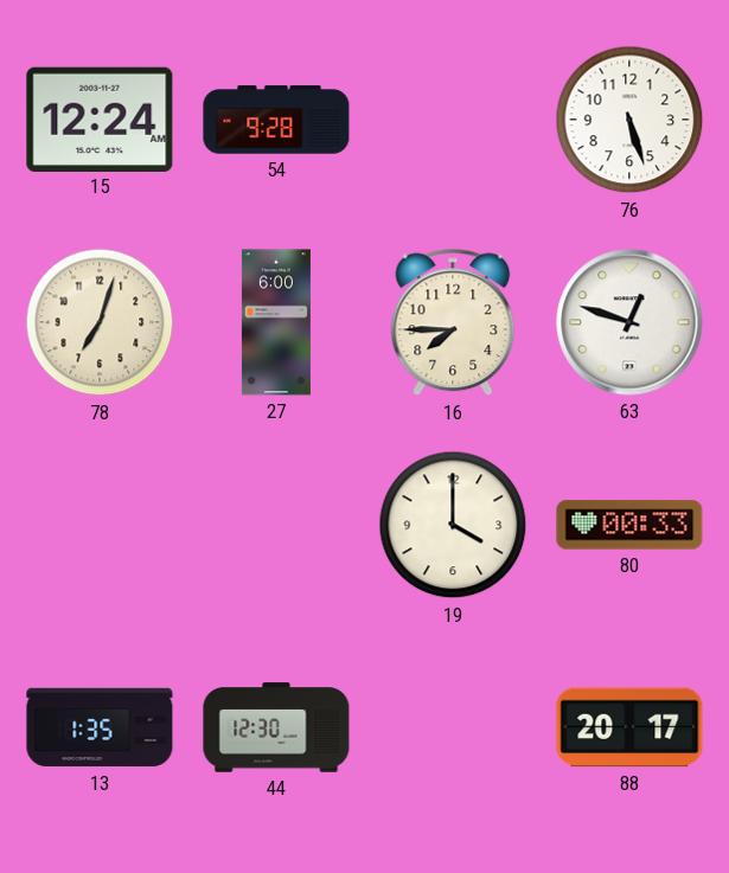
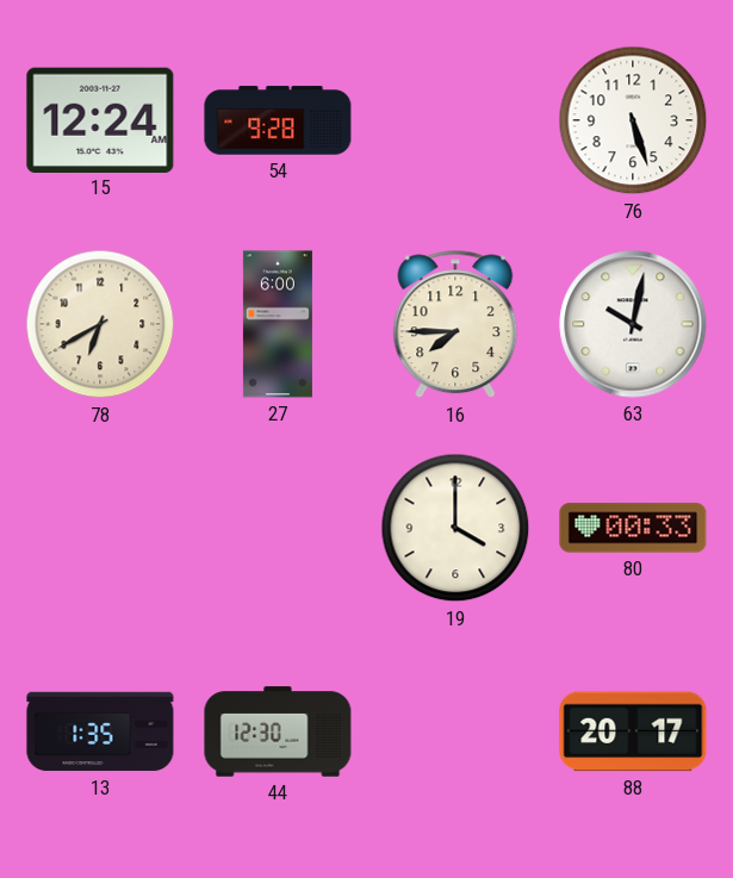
78: 7:03 -> 6:40 (100, 324)
63: 12:48 -> 10:02 (633, 324)
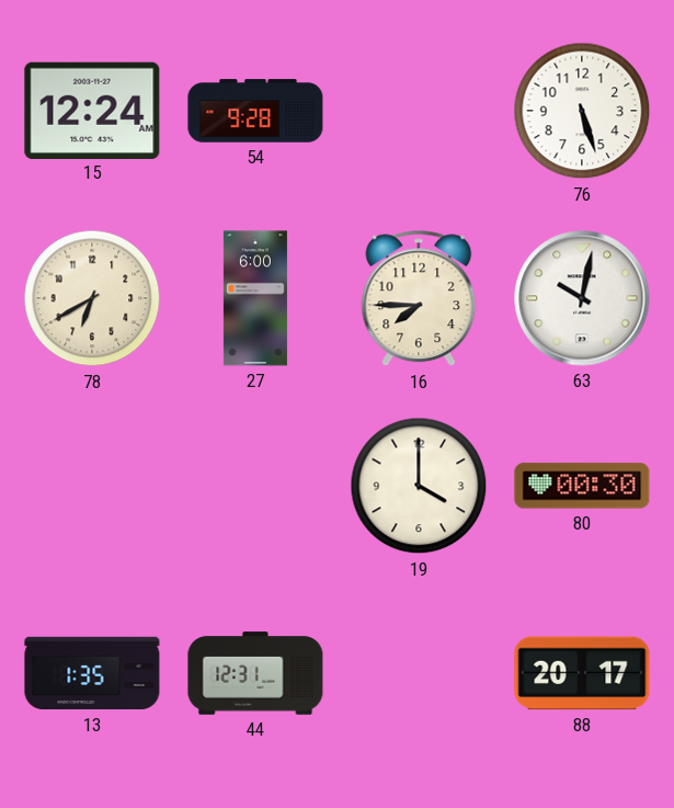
80: 00:33 -> 00:30 (582, 486)
44: 12:30 -> 12:31 (255, 673)
